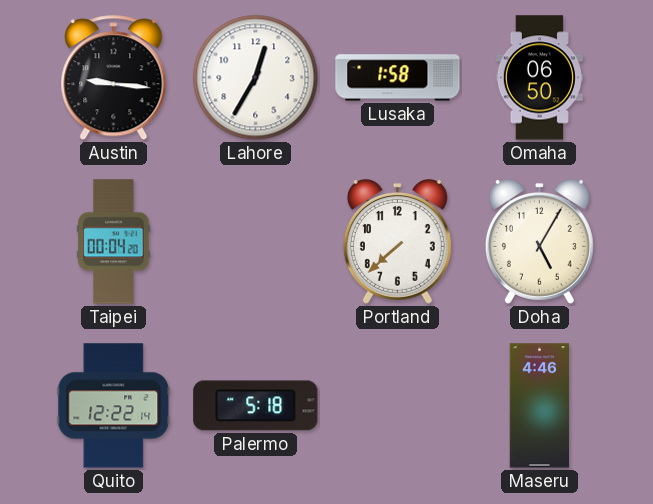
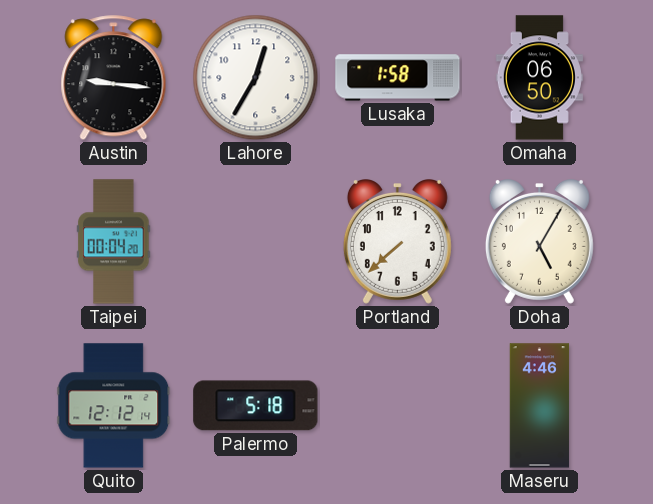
Quito: 12:22 -> 12:12 (114, 406)
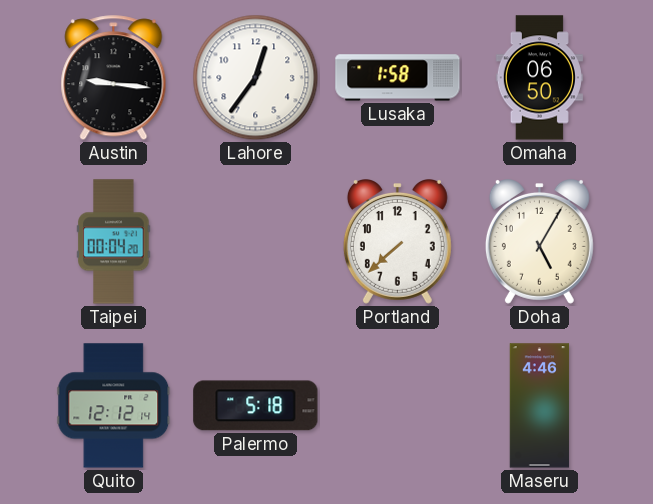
Lahore: 12:35 -> 12:36 (256, 78)
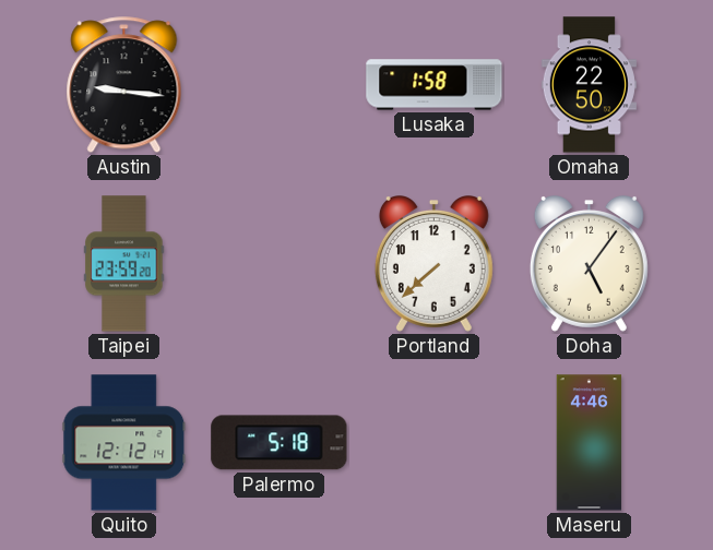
Lahore: 12:36 -> none (256, 78)
Omaha: 06:50 -> 22:50 (589, 85)
Taipei: 00:04 -> 23:59 (124, 264)
Doha: 5:05 -> 5:06 (589, 264)
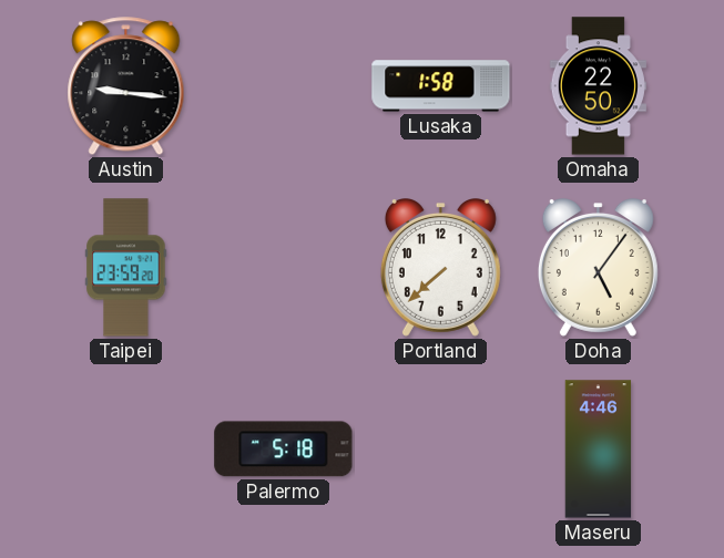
Quito: 12:12 -> none (124, 443)
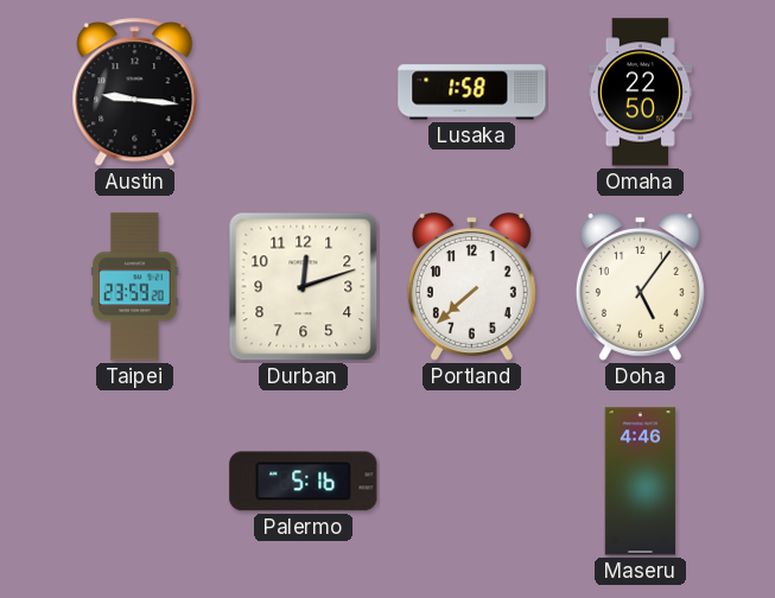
Durban: none -> 12:12 (304, 287)
Palermo: 5:18 -> 5:16 (304, 482)
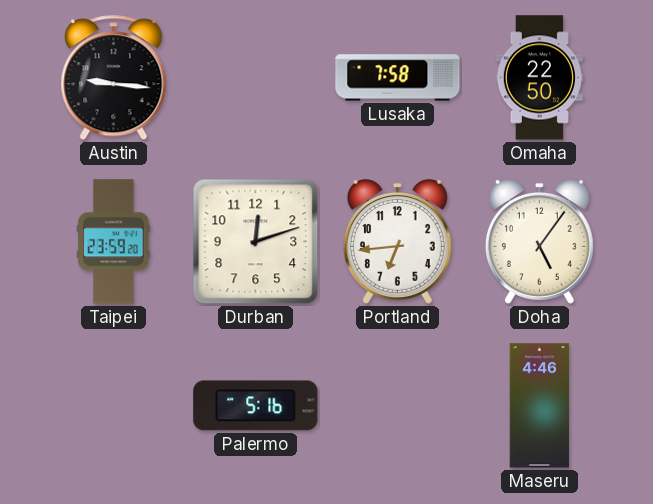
Lusaka: 1:58 -> 7:58 (398, 78)
Portland: 7:38 -> 6:44 (397, 242)
